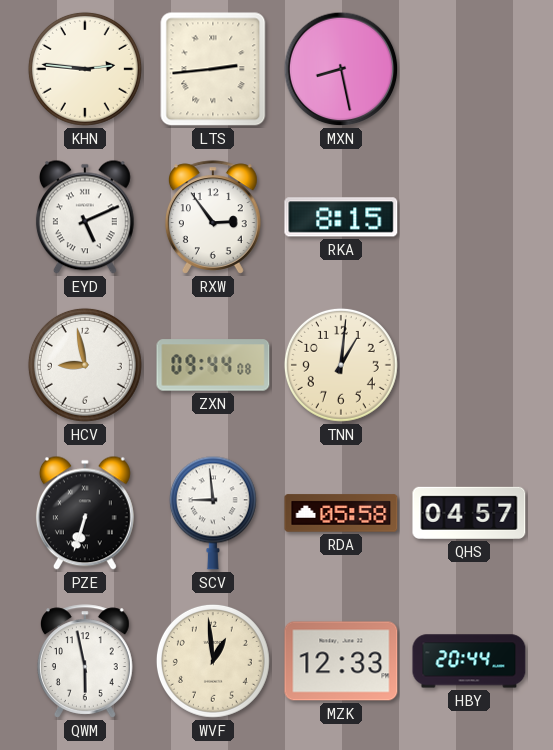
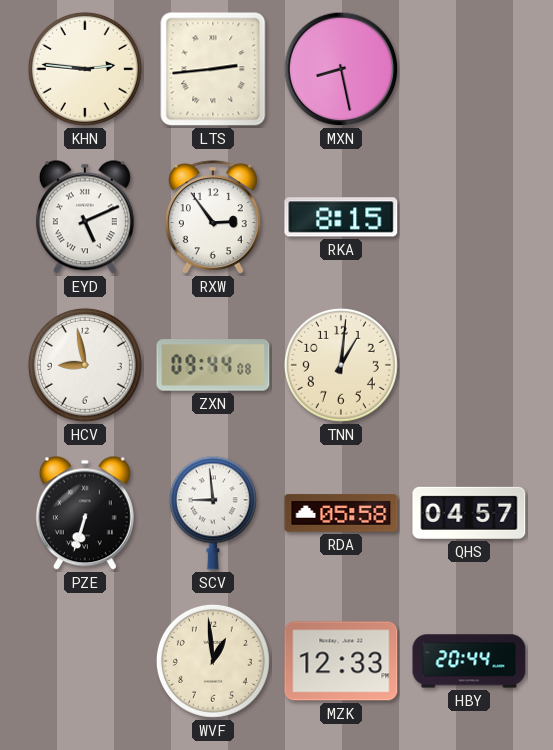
QWM: 5:58 -> none (85, 661)
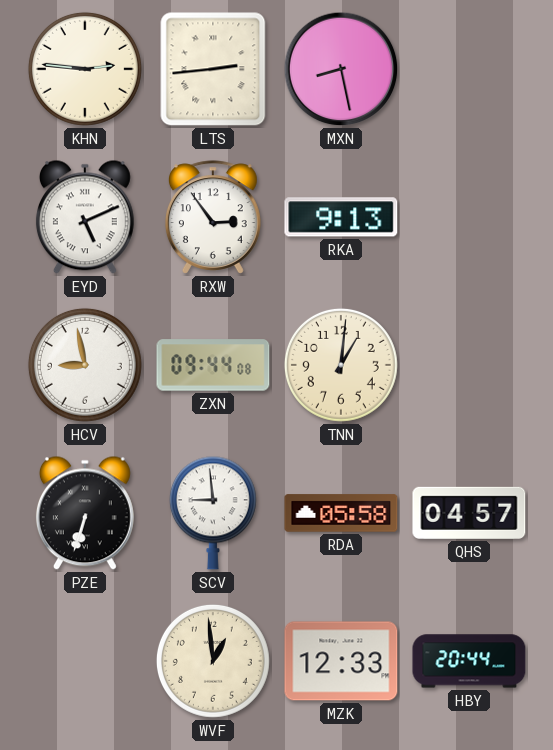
RKA: 8:15 -> 9:13 (341, 217)
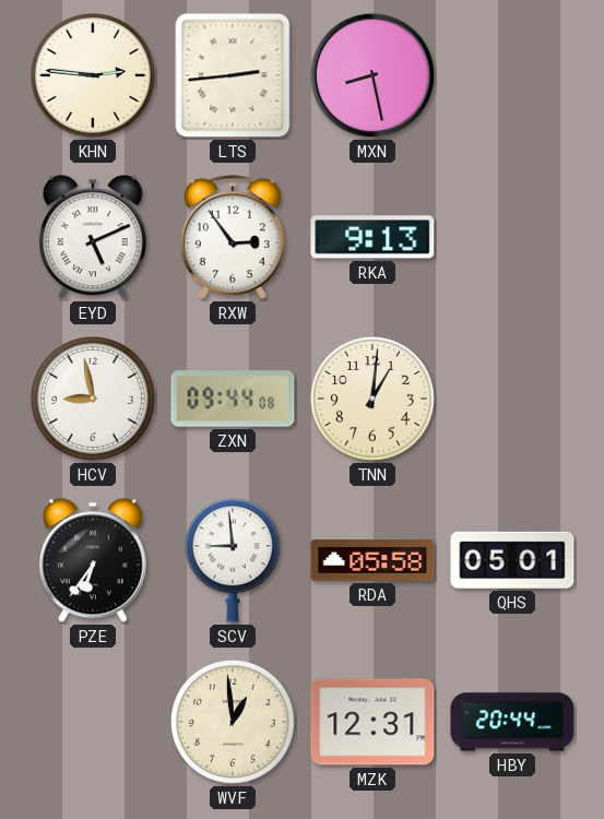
PZE: 6:33 -> 6:36 (93, 560)
QHS: 04:57 -> 05:01 (512, 560)
MZK: 12:33 -> 12:31 (372, 722)
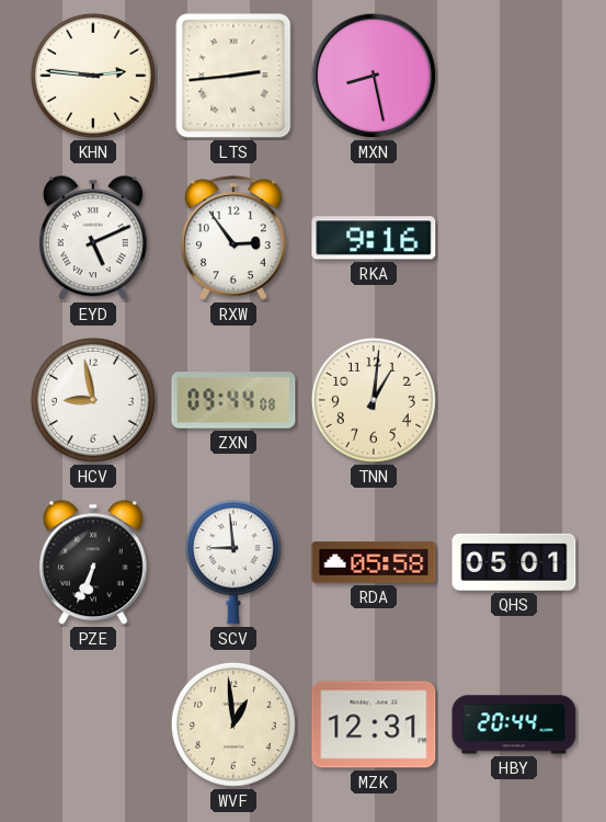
RKA: 9:13 -> 9:16 (374, 238)
PZE: 6:36 -> 6:34 (93, 562)
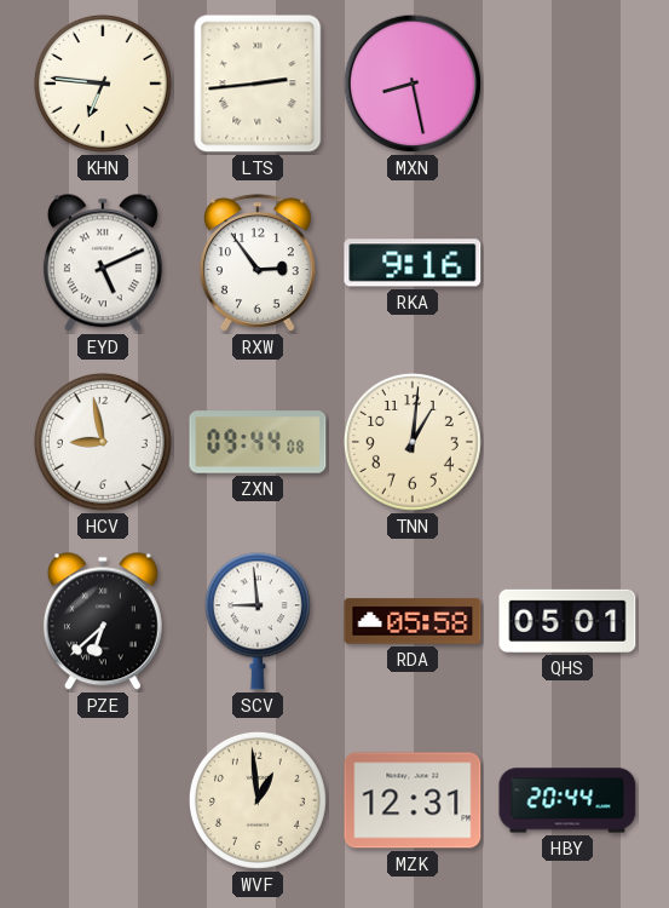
KHN: 2:46 -> 6:46 (103, 84)
PZE: 6:34 -> 6:38 (103, 621)
